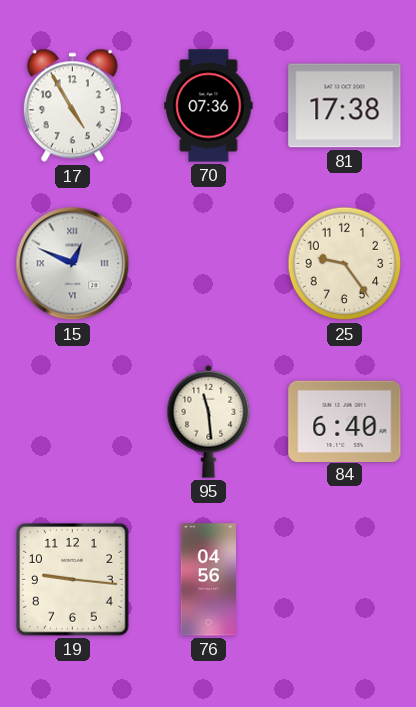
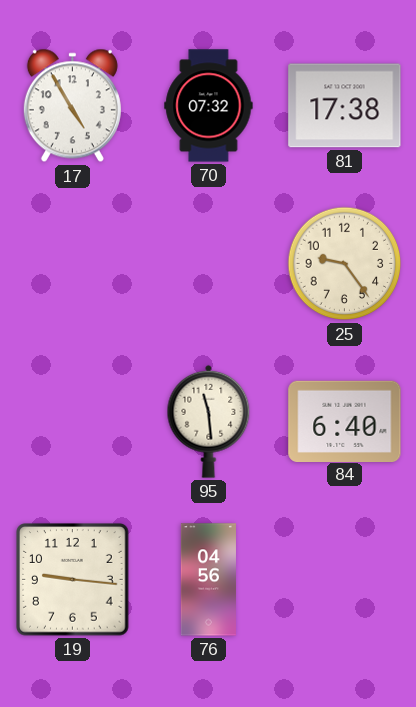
70: 07:36 -> 07:32 (209, 106)
15: 12:49 -> none (73, 264)
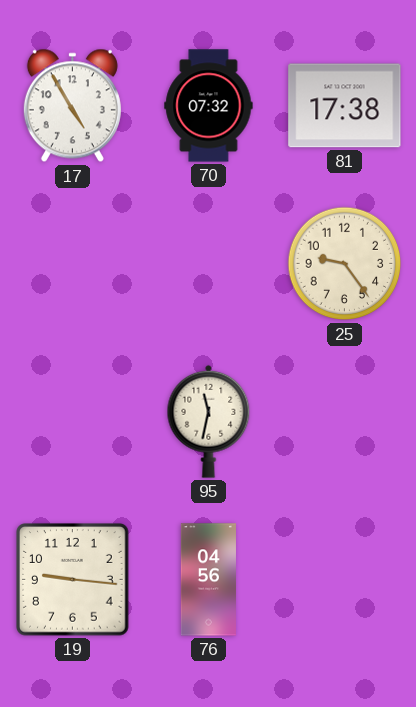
95: 11:29 -> 11:32 (209, 421)
84: 6:40 -> none (345, 421)
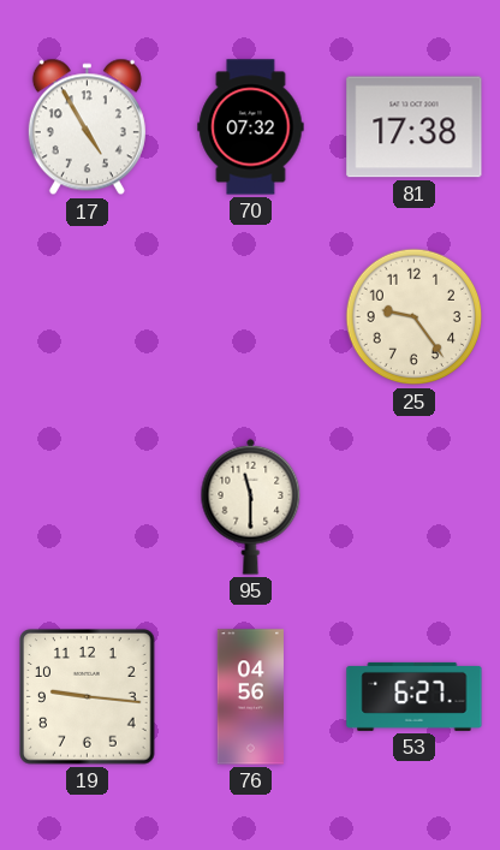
95: 11:32 -> 11:30 (251, 506)
53: none -> 6:27 (415, 696)
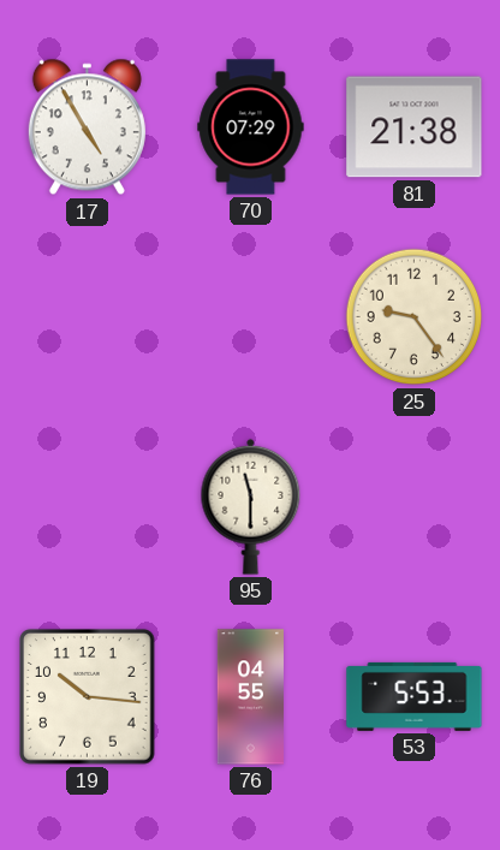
70: 07:32 -> 07:29 (251, 127)
81: 17:38 -> 21:38 (415, 127)
19: 9:16 -> 10:16 (88, 697)
76: 04:56 -> 04:55 (250, 697)
53: 6:27 -> 5:53 (415, 696)
